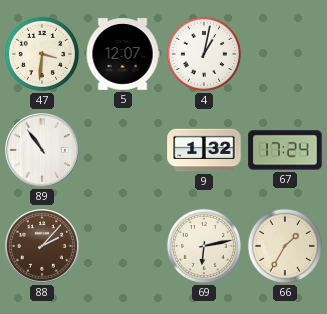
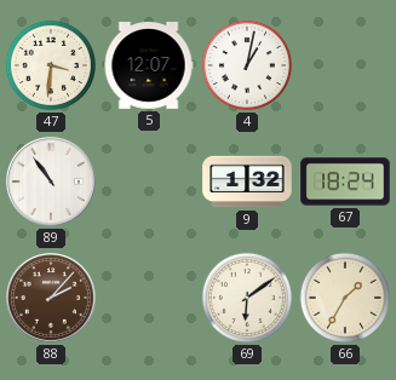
67: 17:24 -> 18:24 (345, 182)
69: 6:13 -> 6:09 (247, 298)
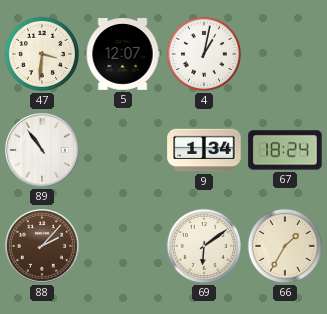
9: 1:32 -> 1:34 (204, 150)
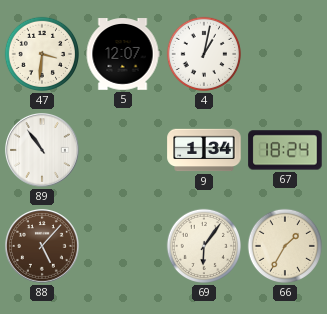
88: 2:07 -> 5:07 (43, 247)
69: 6:09 -> 6:06 (204, 246)
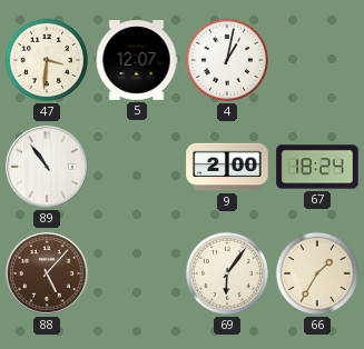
9: 1:34 -> 2:00 (227, 167)
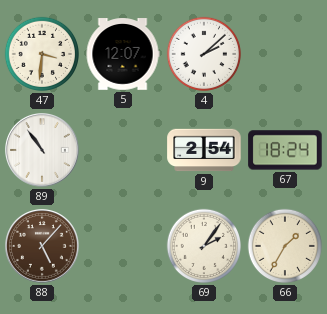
4: 1:02 -> 2:08 (204, 54)
9: 2:00 -> 2:54 (204, 150)
69: 6:06 -> 2:06 (204, 246)
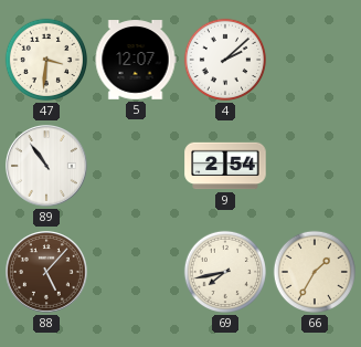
67: 18:24 -> none (285, 150)
69: 2:06 -> 7:43 (225, 272)
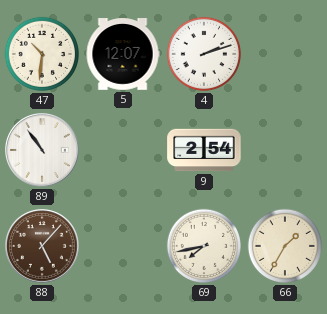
47: 3:31 -> 10:31 (42, 54)
4: 2:08 -> 2:12 (204, 54)
